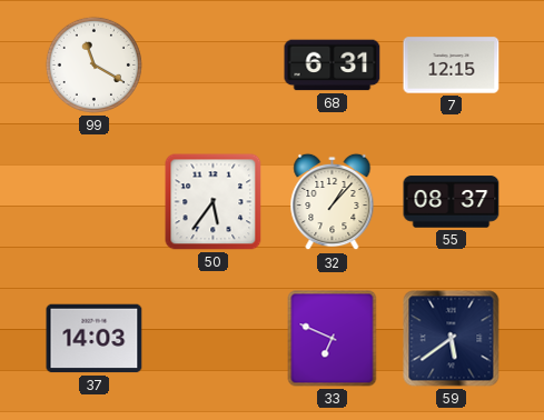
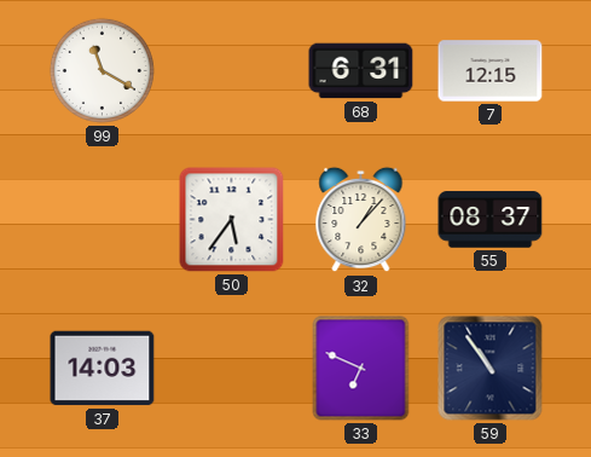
59: 5:39 -> 10:54 (491, 369)
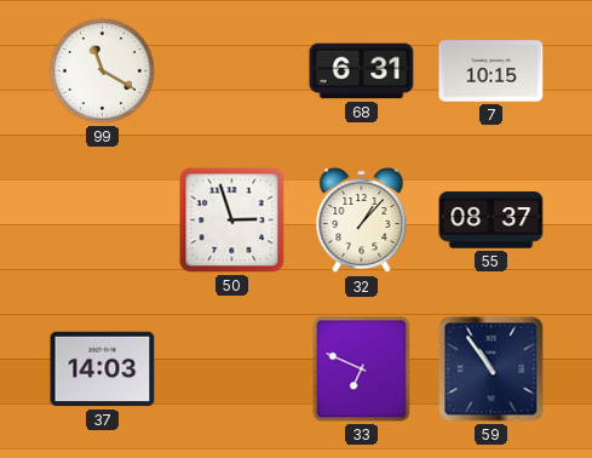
7: 12:15 -> 10:15 (492, 71)
50: 5:36 -> 2:57 (232, 221)
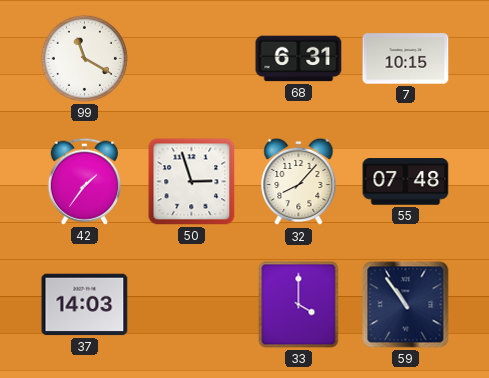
42: none -> 1:36 (84, 181)
32: 1:07 -> 8:07 (299, 182)
55: 08:37 -> 07:48 (406, 182)
33: 6:49 -> 4:00 (299, 305)
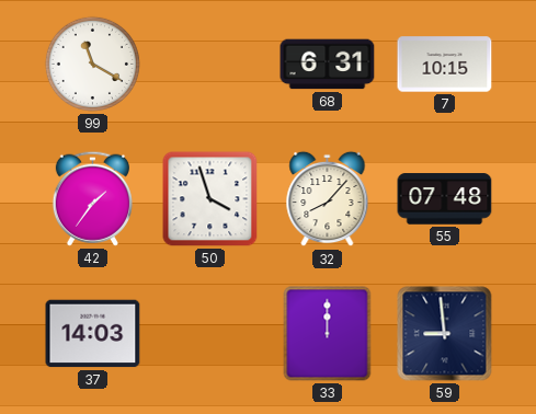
50: 2:57 -> 3:57 (210, 199)
33: 4:00 -> 12:00 (328, 334)
59: 10:54 -> 8:59 (445, 334)
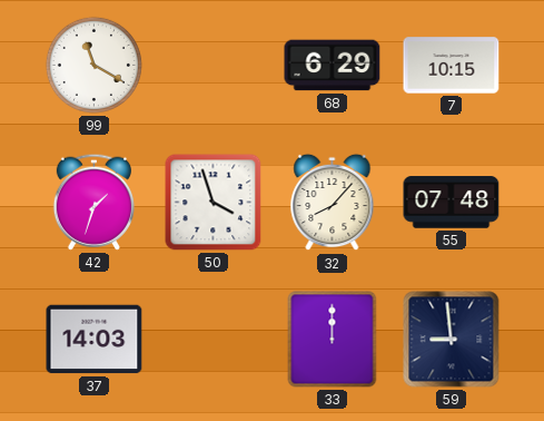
68: 6:31 -> 6:29 (333, 66)
42: 1:36 -> 1:33 (93, 202)
